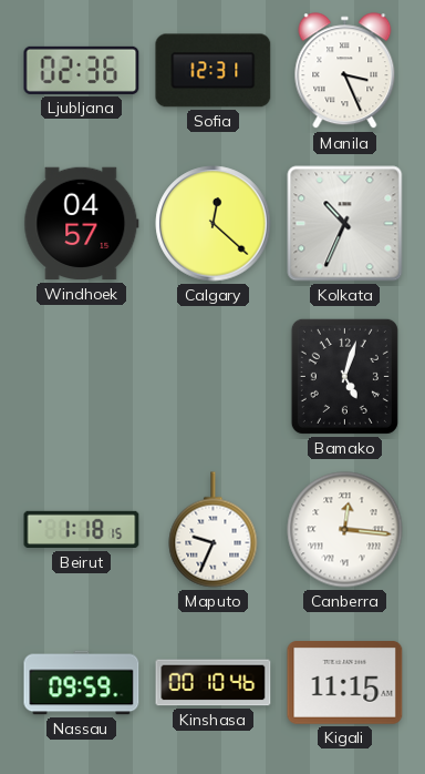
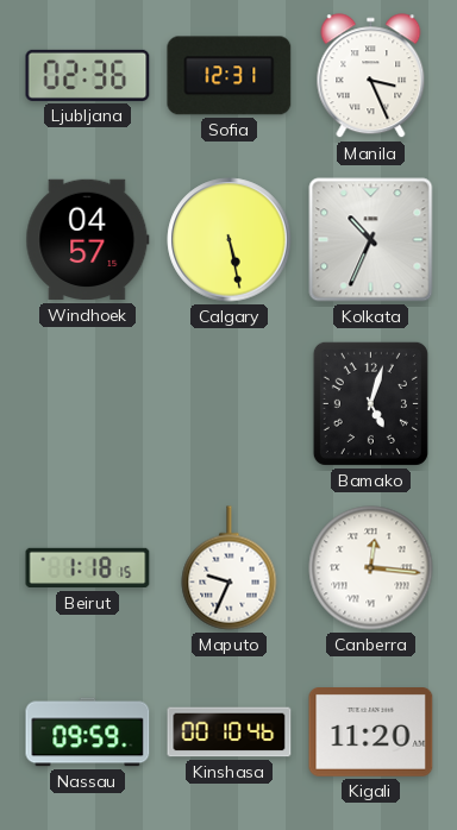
Calgary: 12:22 -> 5:28 (230, 240)
Kigali: 11:15 -> 11:20 (371, 732)
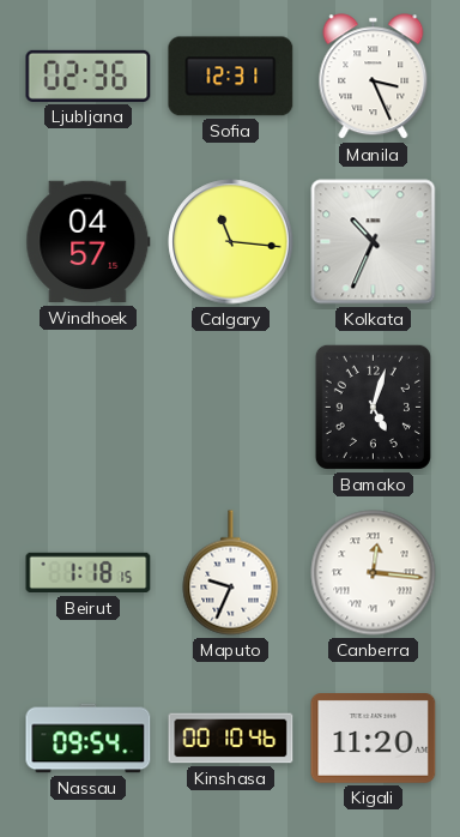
Calgary: 5:28 -> 11:16 (231, 242)
Nassau: 09:59 -> 09:54 (89, 739)
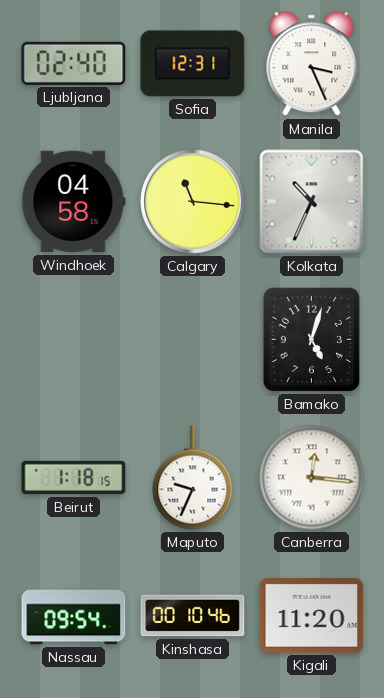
Ljubljana: 02:36 -> 02:40 (74, 63)
Windhoek: 04:57 -> 04:58 (74, 202)
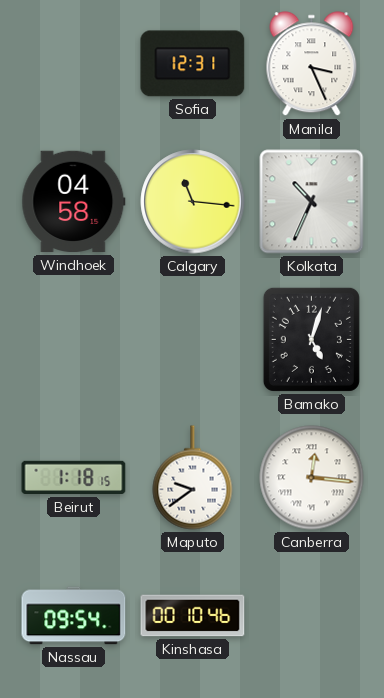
Ljubljana: 02:40 -> none (74, 63)
Maputo: 9:34 -> 9:39 (193, 478)
Kigali: 11:20 -> none (312, 616)
